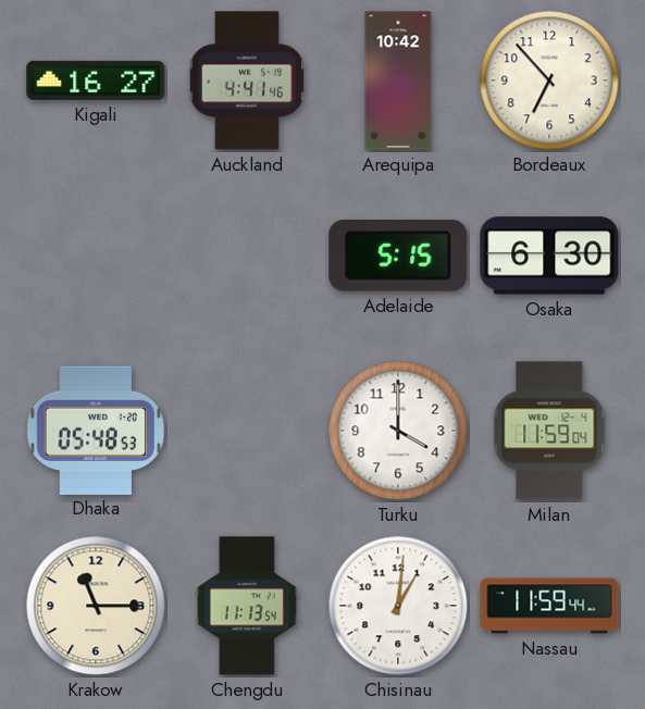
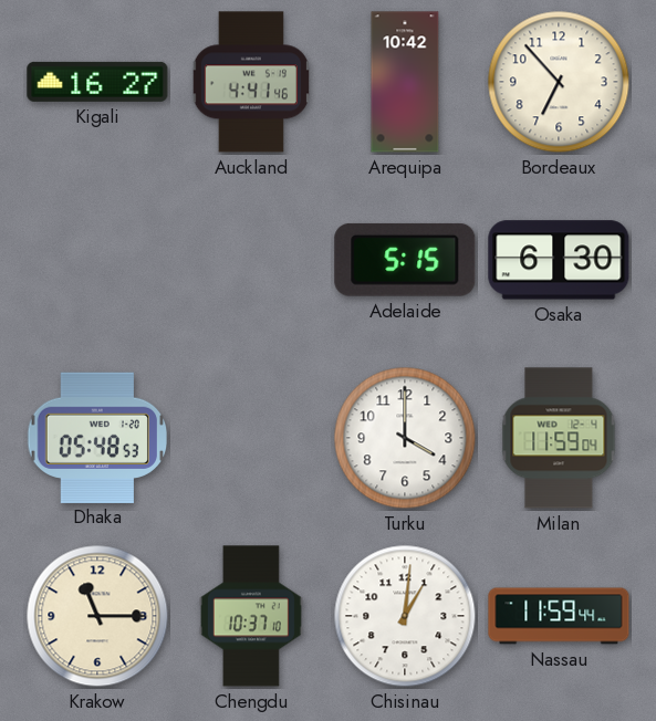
Chengdu: 11:13 -> 10:37 (251, 616)
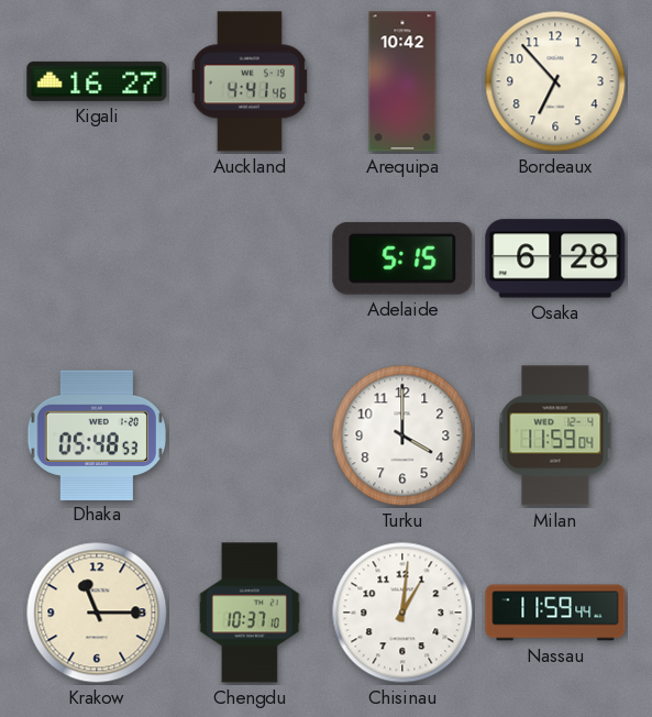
Osaka: 6:30 -> 6:28 (555, 258)
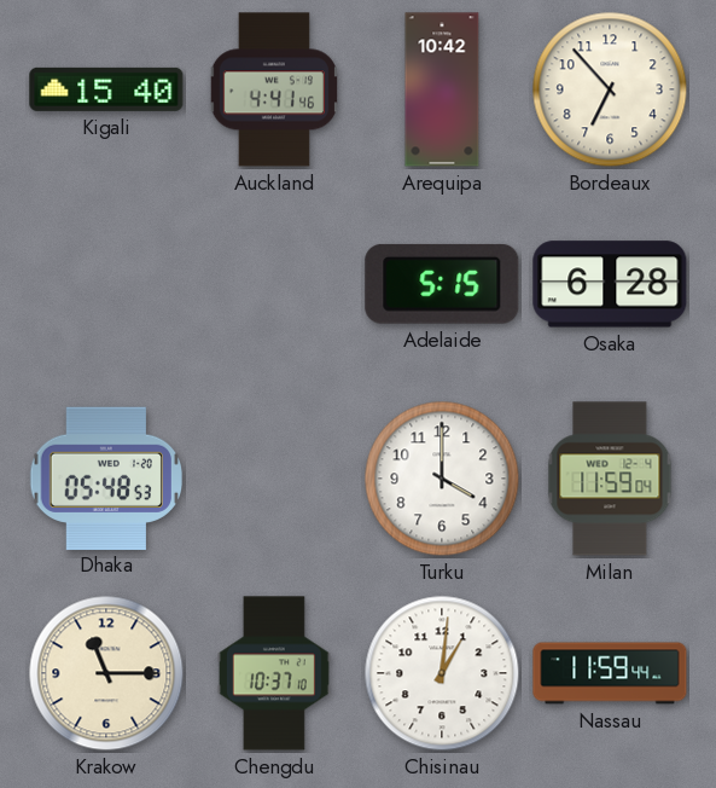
Kigali: 16:27 -> 15:40 (106, 89)
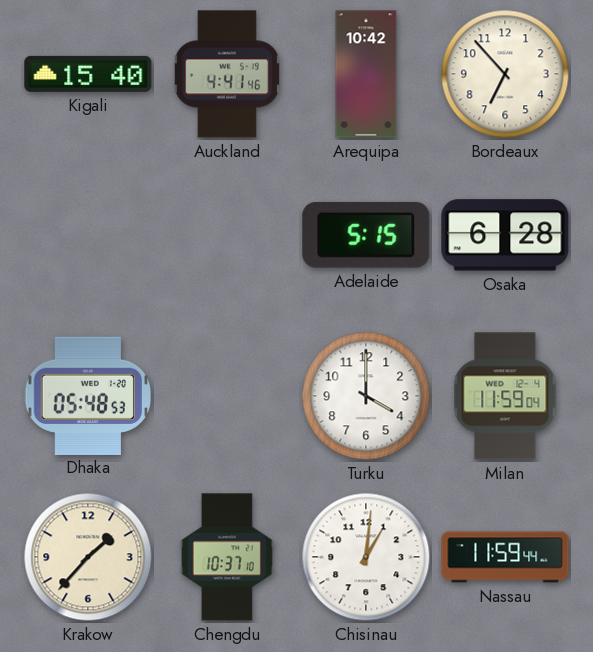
Krakow: 11:15 -> 1:37 (88, 557)
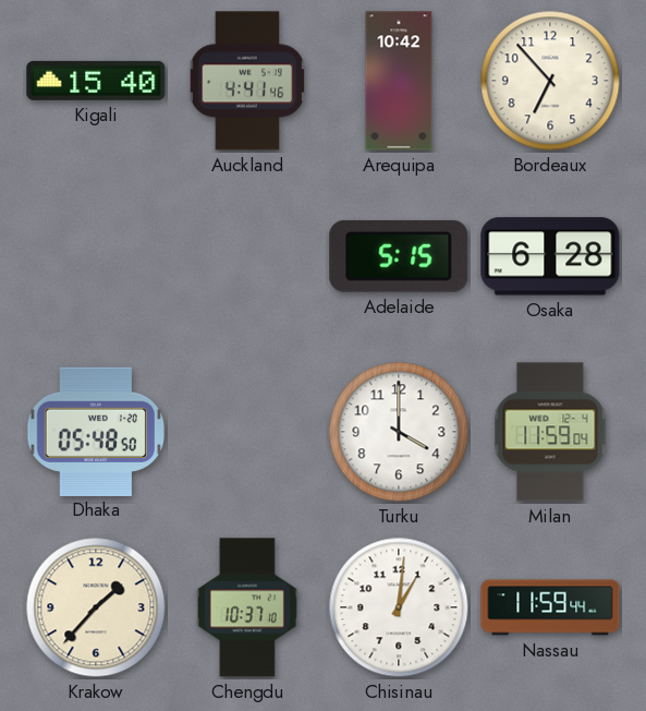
Dhaka: 05:48:53 -> 05:48:50 (95, 431)
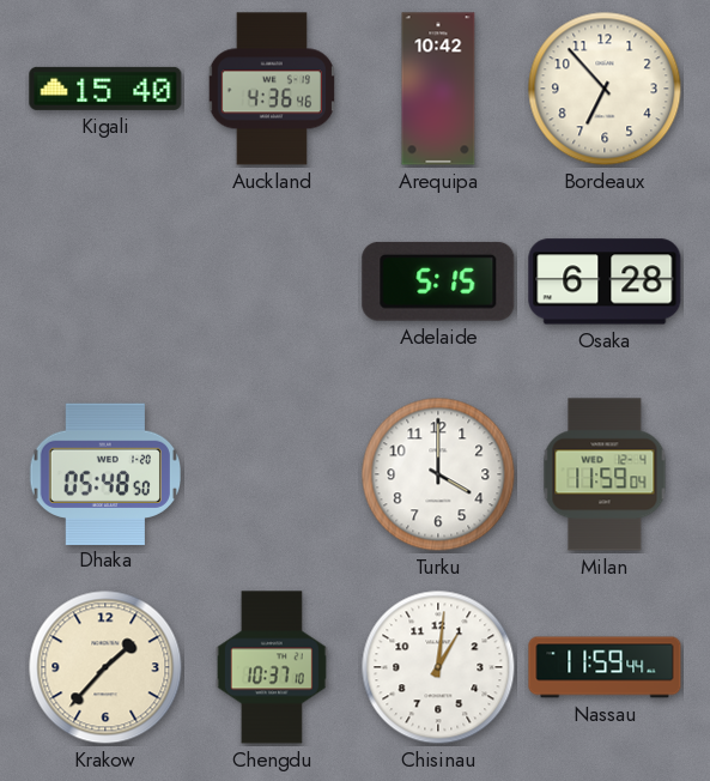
Auckland: 4:41 -> 4:36 (271, 89)
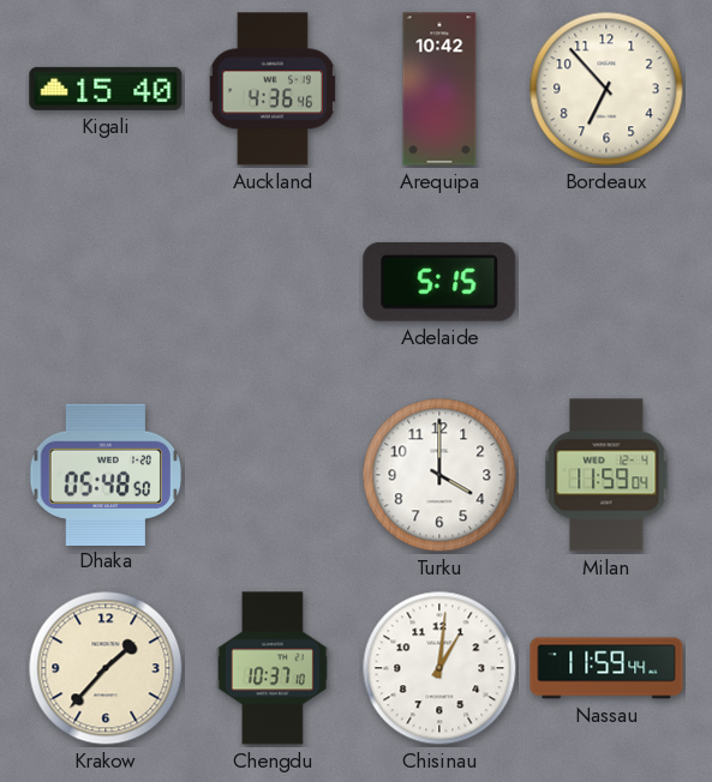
Osaka: 6:28 -> none (605, 281)
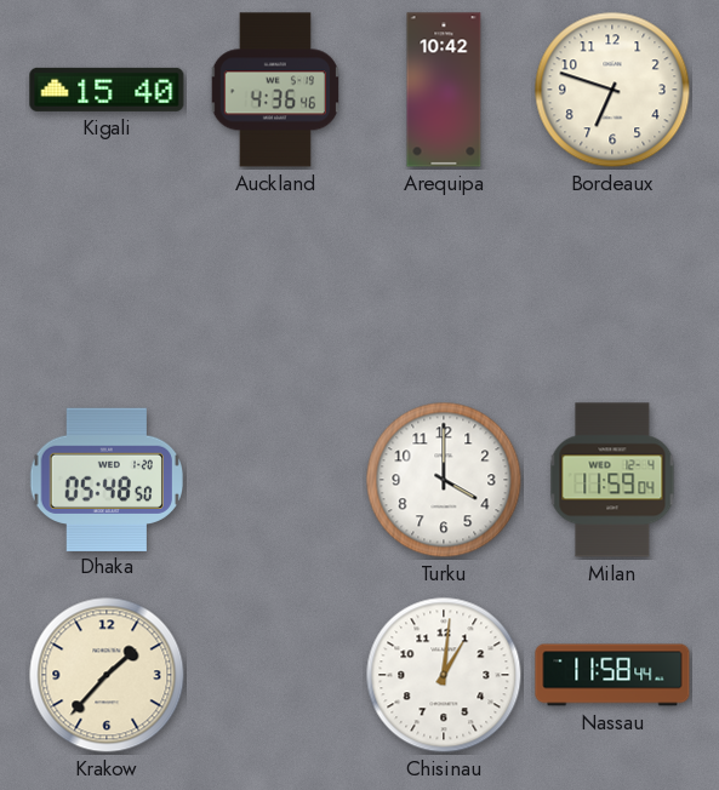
Bordeaux: 6:53 -> 6:48 (612, 90)
Adelaide: 5:15 -> none (439, 282)
Chengdu: 10:37 -> none (273, 668)
Nassau: 11:59 -> 11:58 (612, 675)
